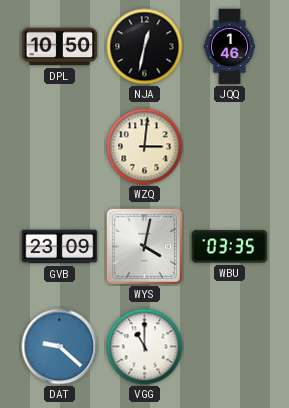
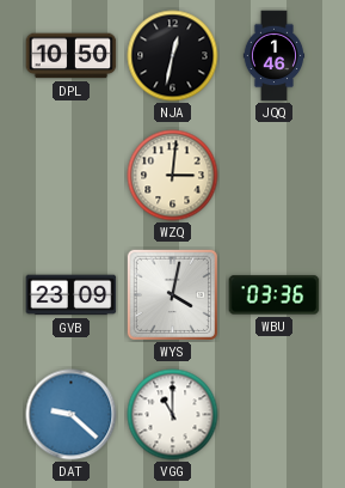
WBU: 03:35 -> 03:36 (275, 295)
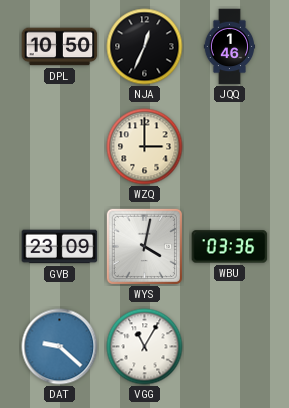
NJA: 12:32 -> 12:34 (145, 47)
WZQ: 3:01 -> 3:00 (145, 147)
VGG: 11:00 -> 11:05 (145, 347)
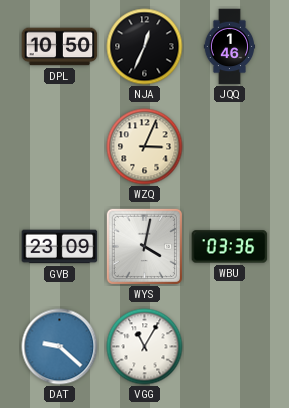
WZQ: 3:00 -> 3:04 (145, 147)
